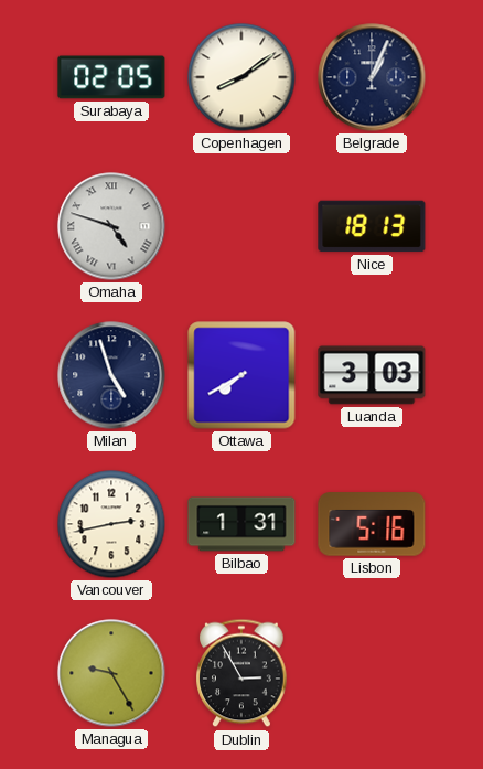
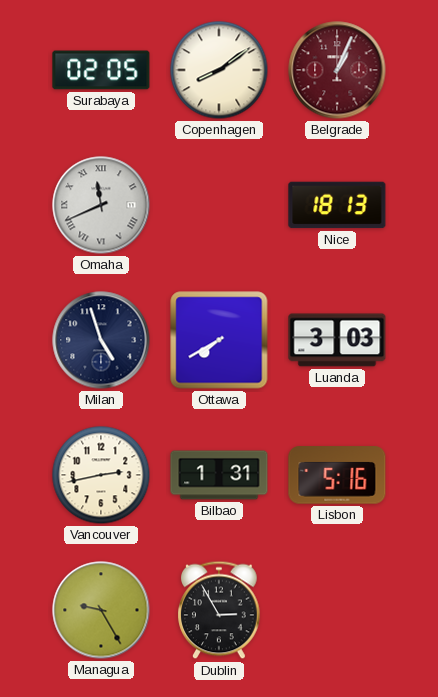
Belgrade dial: navy -> burgundy (337, 70)
Omaha: 4:48 -> 11:41 (101, 205)
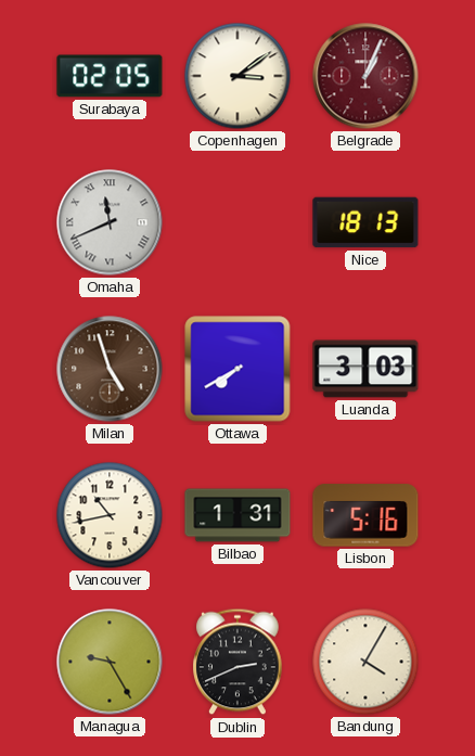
Copenhagen: 8:09 -> 3:09 (237, 76)
Milan dial: navy -> brown (110, 369)
Vancouver: 2:43 -> 10:43 (110, 515)
Dublin: 2:55 -> 2:41 (239, 662)
Bandung: none -> 4:05 (365, 662)
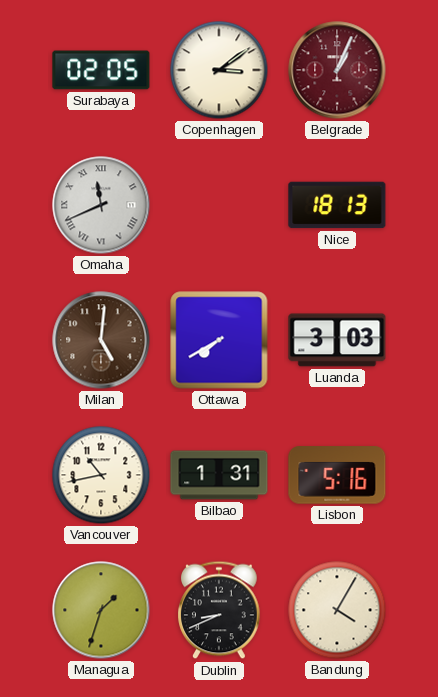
Milan: 4:57 -> 5:01 (101, 340)
Managua: 9:25 -> 1:33 (101, 610)
Dublin: 2:41 -> 8:41 (220, 610)
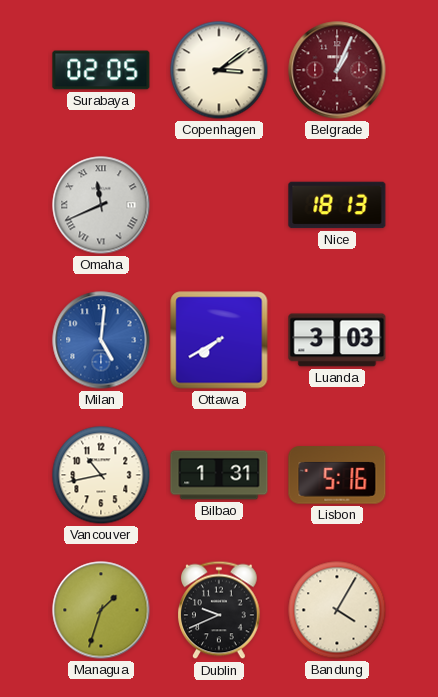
Milan dial: brown -> blue (101, 340)
Dublin: 8:41 -> 9:41 (220, 610)
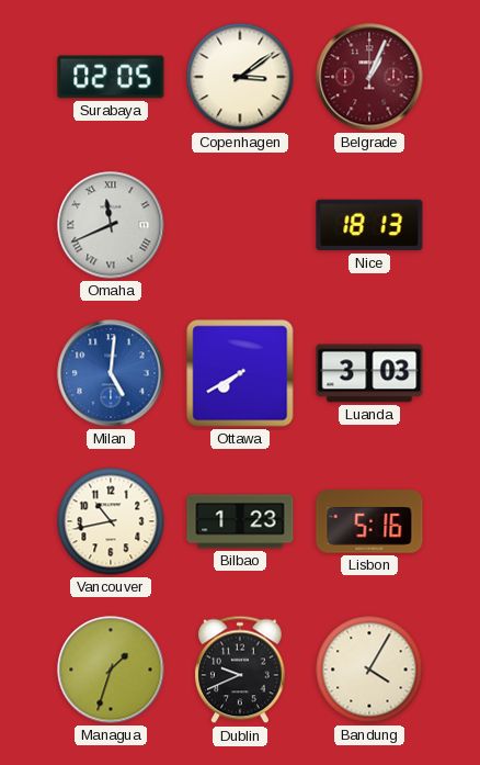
Bilbao: 1:31 -> 1:23 (240, 521)
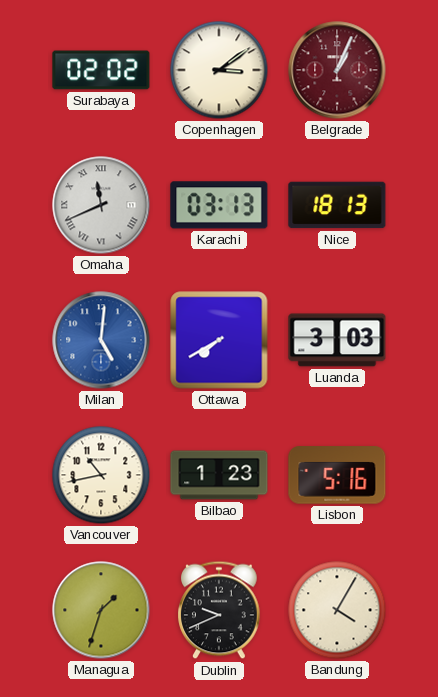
Surabaya: 02:05 -> 02:02 (101, 70)
Karachi: none -> 03:13 (219, 205)
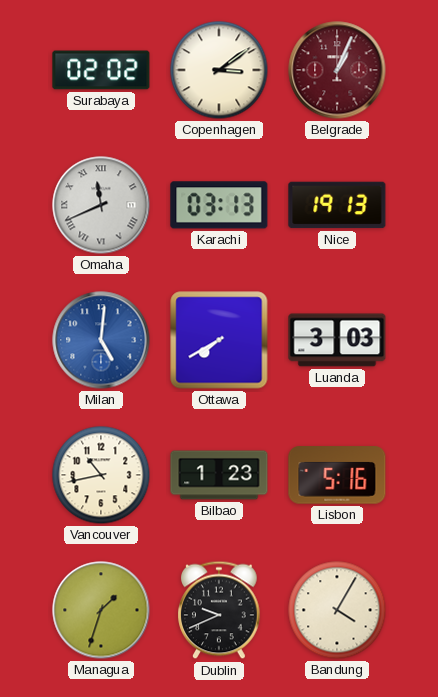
Nice: 18:13 -> 19:13 (337, 205)
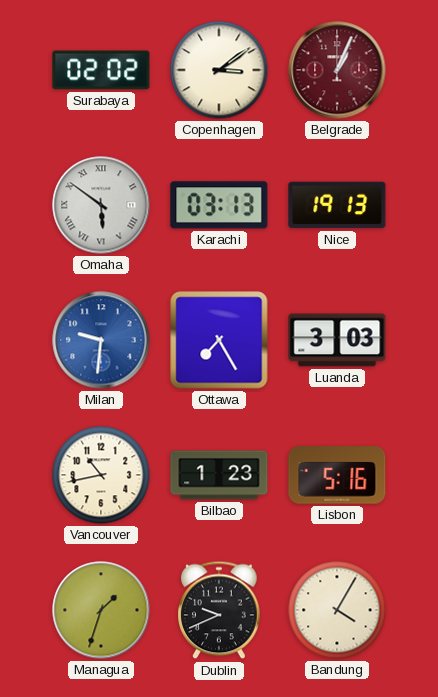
Omaha: 11:41 -> 5:51 (101, 205)
Milan: 5:01 -> 9:31 (101, 340)
Ottawa: 7:40 -> 7:25 (219, 340)
